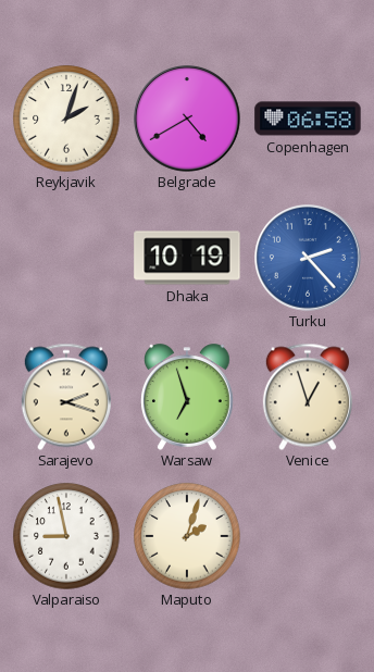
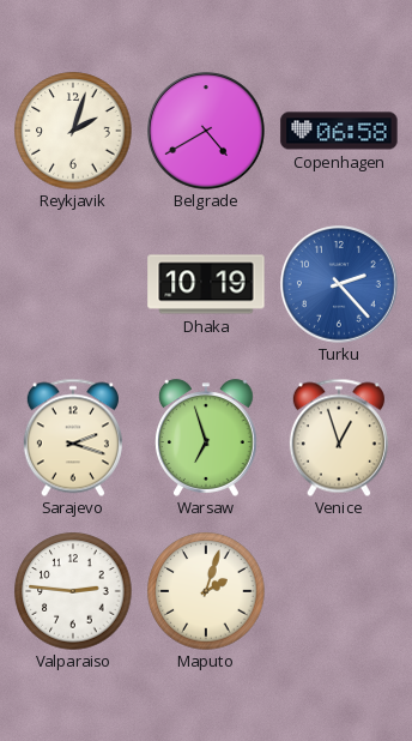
Valparaiso: 8:58 -> 2:46 (73, 591)
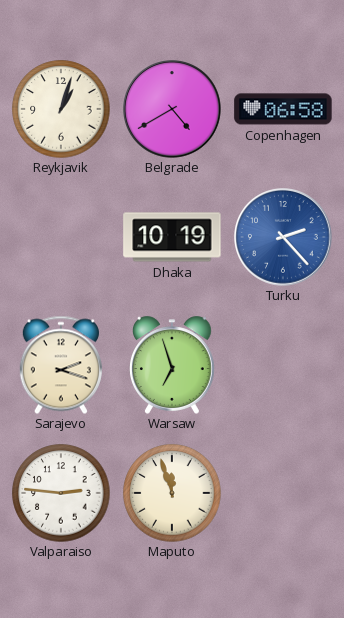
Reykjavik: 2:03 -> 1:03 (61, 109)
Venice: 12:57 -> none (339, 438)
Maputo: 2:03 -> 11:57 (172, 493)
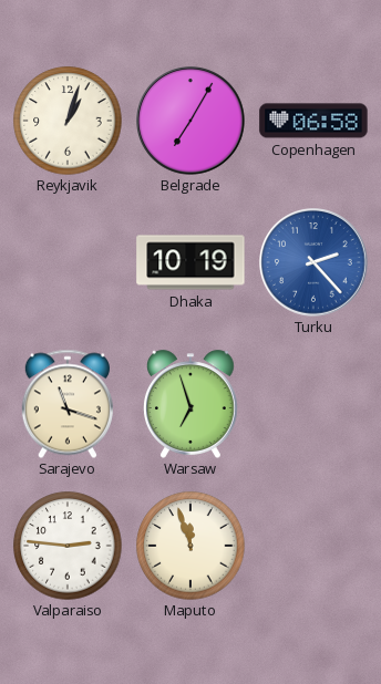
Belgrade: 4:40 -> 7:05 (192, 122)
Sarajevo: 2:18 -> 11:18 (68, 404)
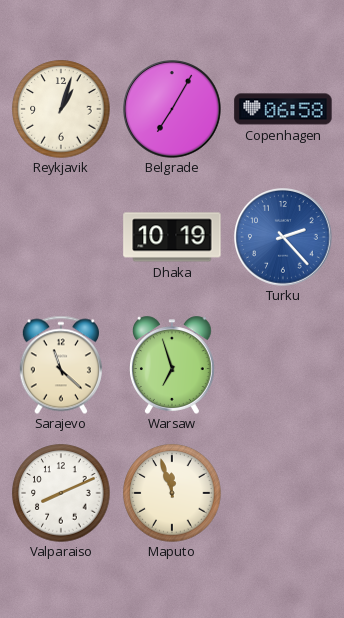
Sarajevo: 11:18 -> 11:22 (61, 365)
Valparaiso: 2:46 -> 8:11 (61, 493)
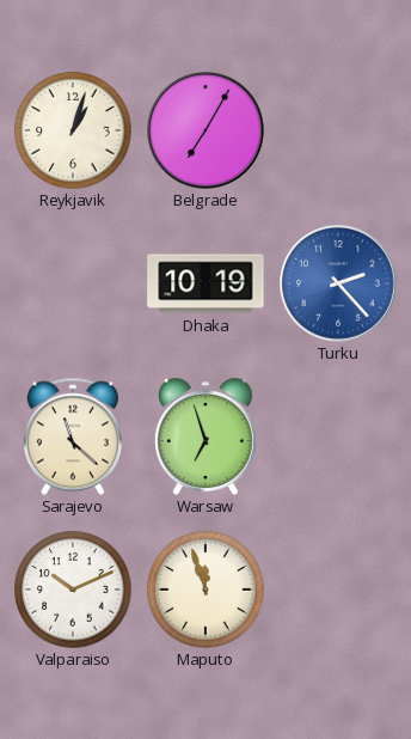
Copenhagen: 06:58 -> none (283, 109)
Valparaiso: 8:11 -> 10:11 (73, 590)
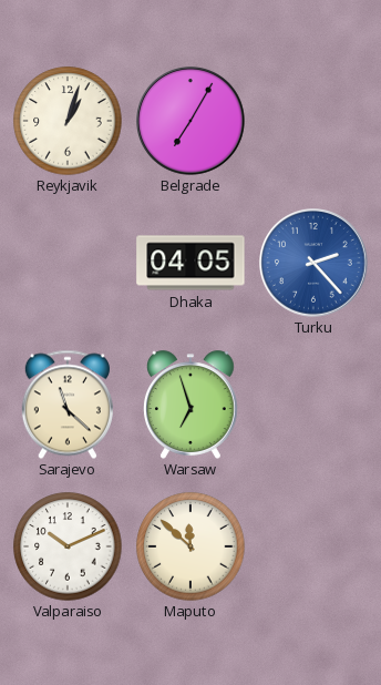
Dhaka: 10:19 -> 04:05 (190, 263)
Maputo: 11:57 -> 11:52 (190, 546)
